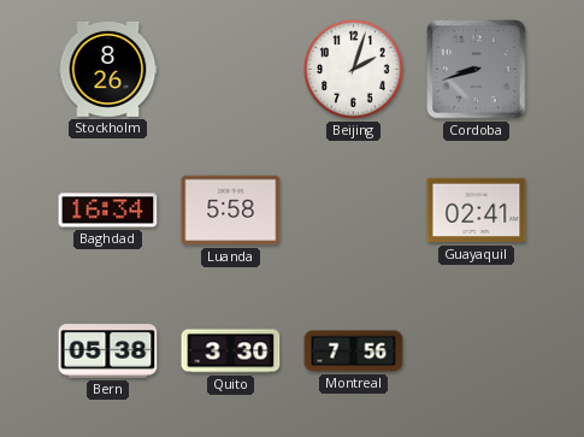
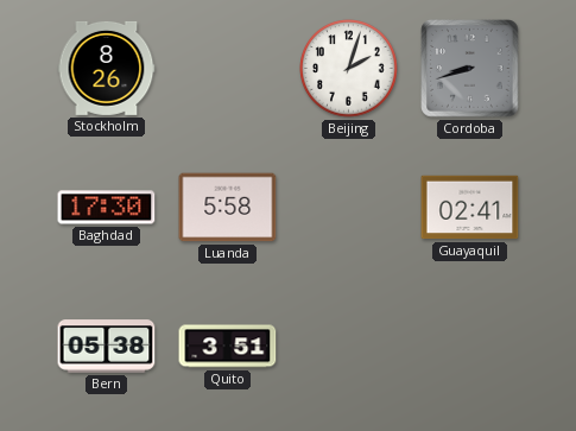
Baghdad: 16:34 -> 17:30 (107, 208)
Quito: 3:30 -> 3:51 (228, 347)
Montreal: 7:56 -> none (354, 352)
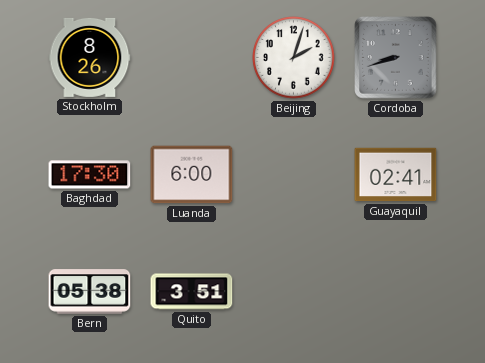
Luanda: 5:58 -> 6:00 (192, 175)
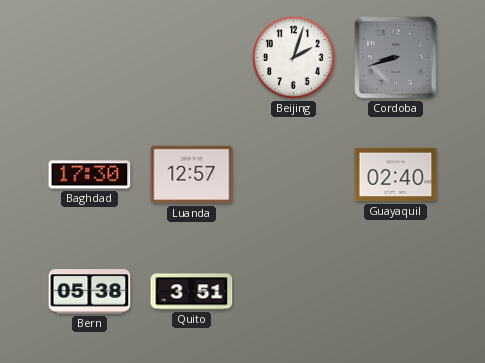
Stockholm: 8:26 -> none (90, 57)
Luanda: 6:00 -> 12:57 (192, 175)
Guayaquil: 02:41 -> 02:40 (396, 175)
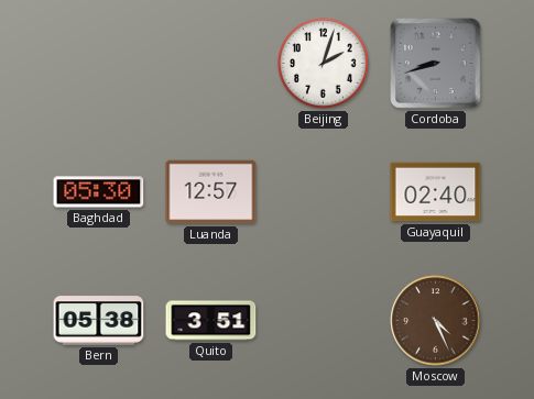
Baghdad: 17:30 -> 05:30 (99, 192)
Moscow: none -> 4:26 (436, 321)
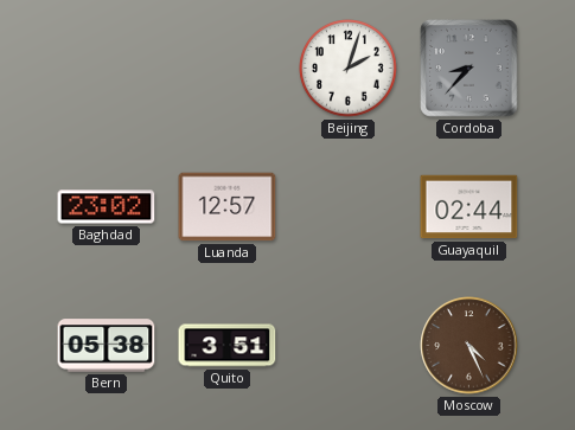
Cordoba: 8:42 -> 8:37 (469, 69)
Baghdad: 05:30 -> 23:02 (107, 207)
Guayaquil: 02:40 -> 02:44 (469, 207)
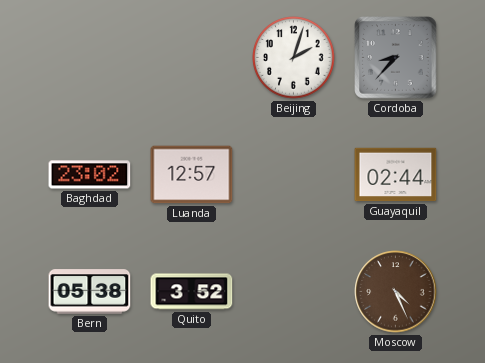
Quito: 3:51 -> 3:52 (192, 292)
